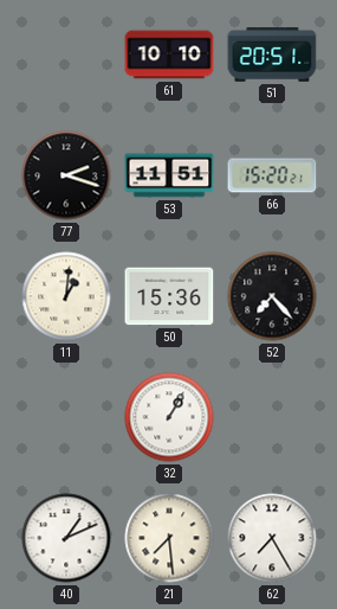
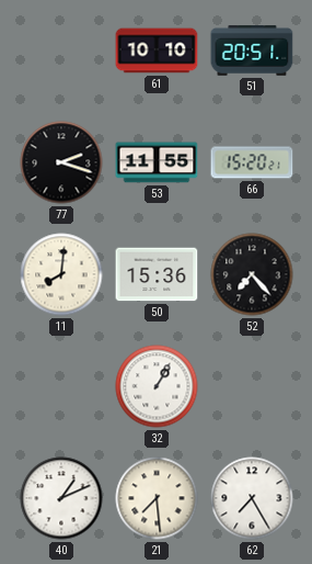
53: 11:51 -> 11:55 (157, 162)
11: 1:01 -> 8:01 (61, 274)
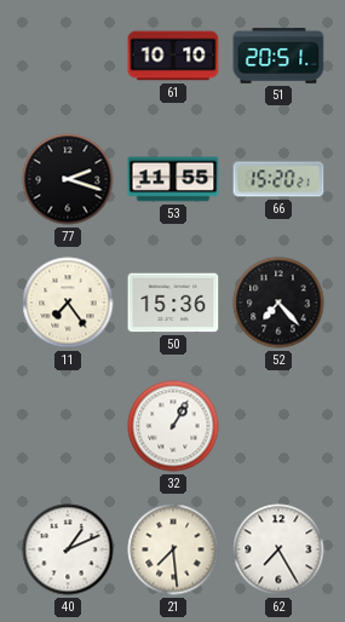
11: 8:01 -> 7:24 (68, 303)
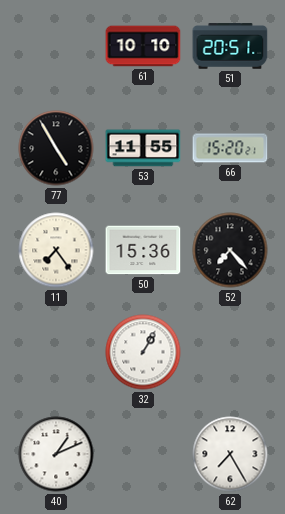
77: 2:18 -> 4:55 (56, 148)
21: 7:29 -> none (173, 549)
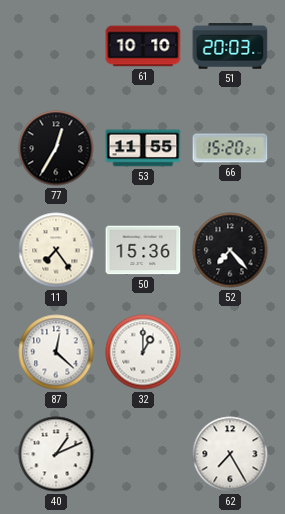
51: 20:51 -> 20:03 (230, 46)
77: 4:55 -> 12:35 (56, 148)
87: none -> 12:22 (56, 352)
32: 1:05 -> 1:00 (143, 352)
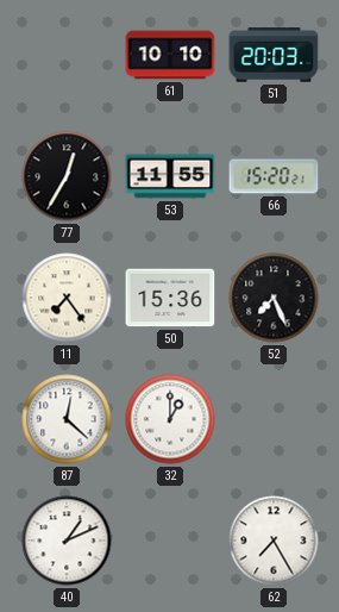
52: 7:23 -> 7:26 (274, 298)
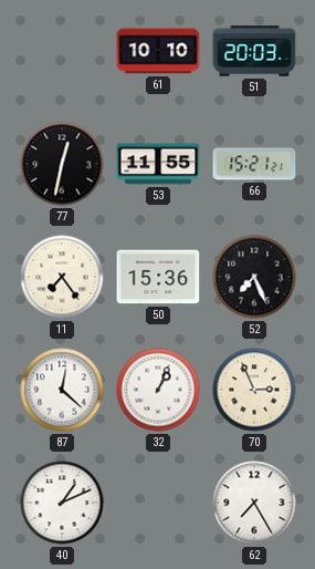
77: 12:35 -> 12:32 (62, 164)
66: 15:20 -> 15:21 (254, 164)
32: 1:00 -> 1:04 (158, 390)
70: none -> 2:56 (254, 390)
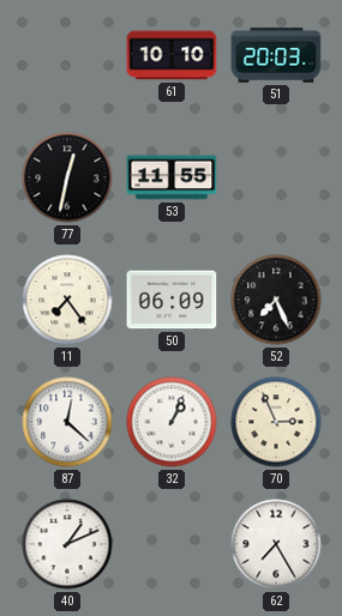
66: 15:21 -> none (254, 164)
50: 15:36 -> 06:09 (172, 300)
